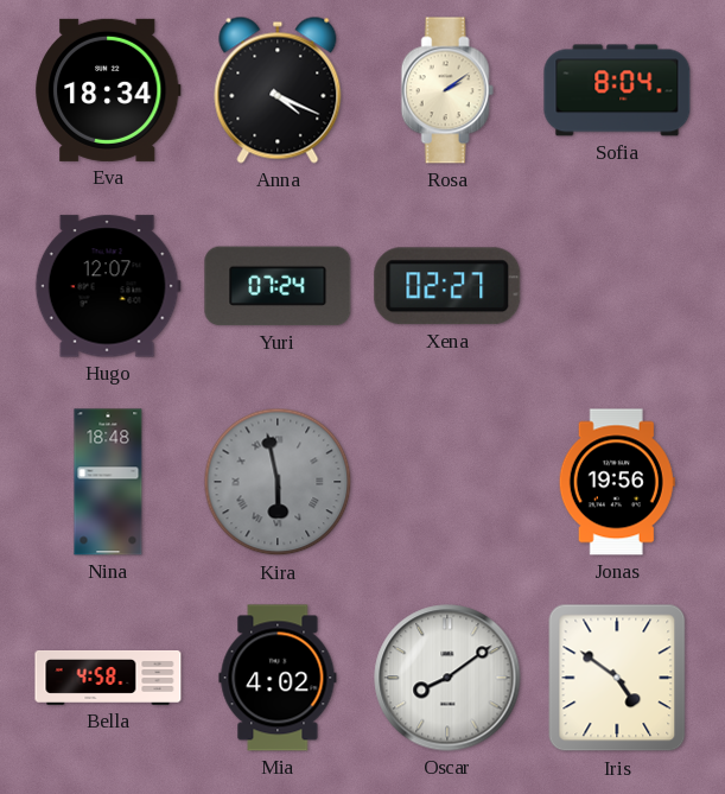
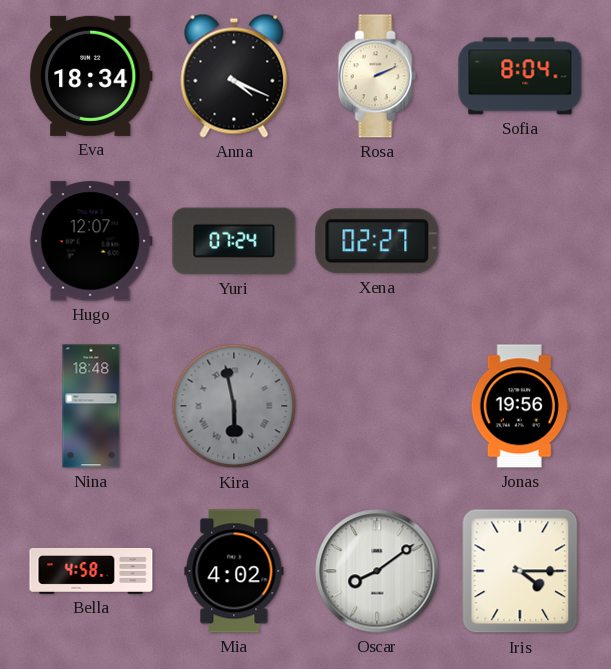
Rosa: 2:09 -> 2:11 (377, 76)
Iris: 4:51 -> 4:15 (520, 571)
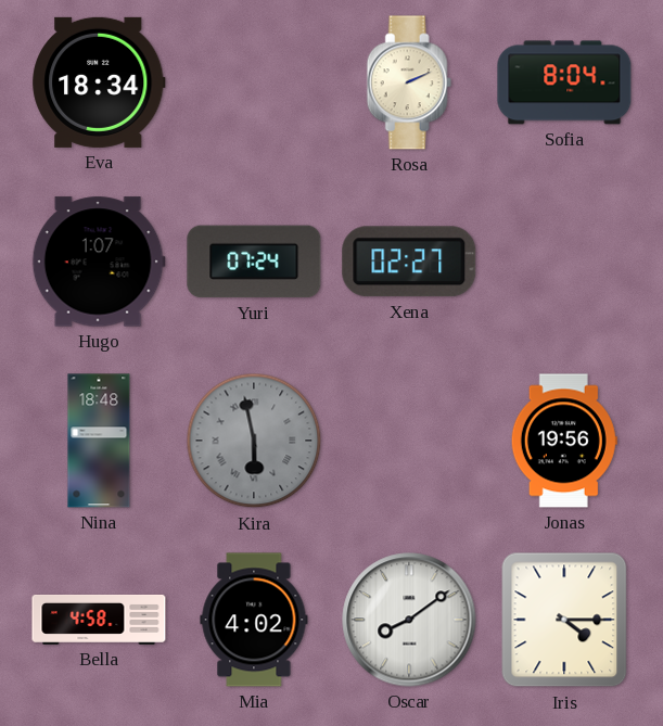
Anna: 4:19 -> none (234, 76)
Hugo: 12:07 -> 1:07 (99, 262)
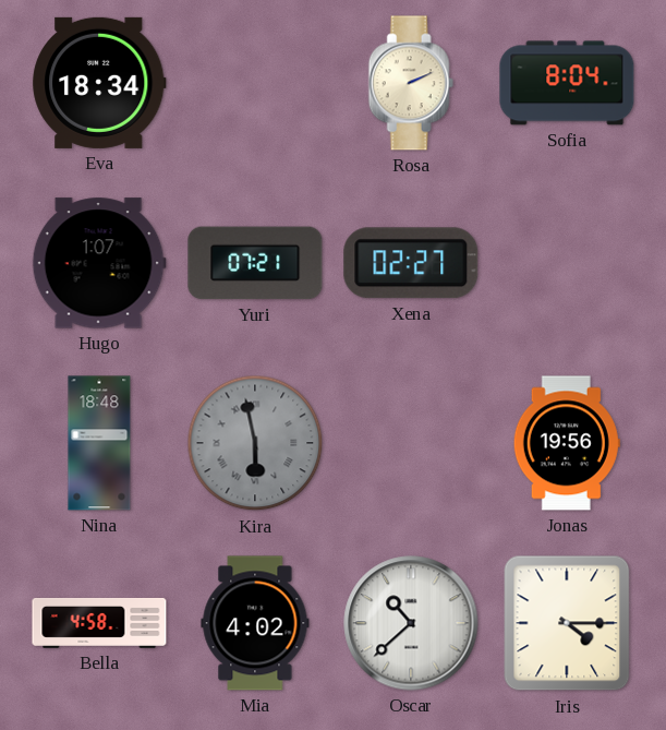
Yuri: 07:24 -> 07:21 (255, 263)
Oscar: 8:09 -> 10:38 (411, 623)
